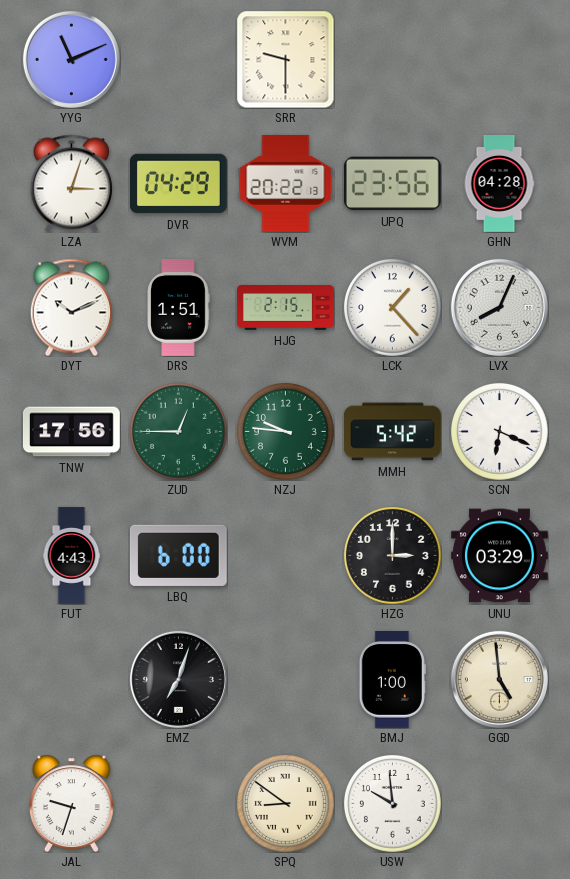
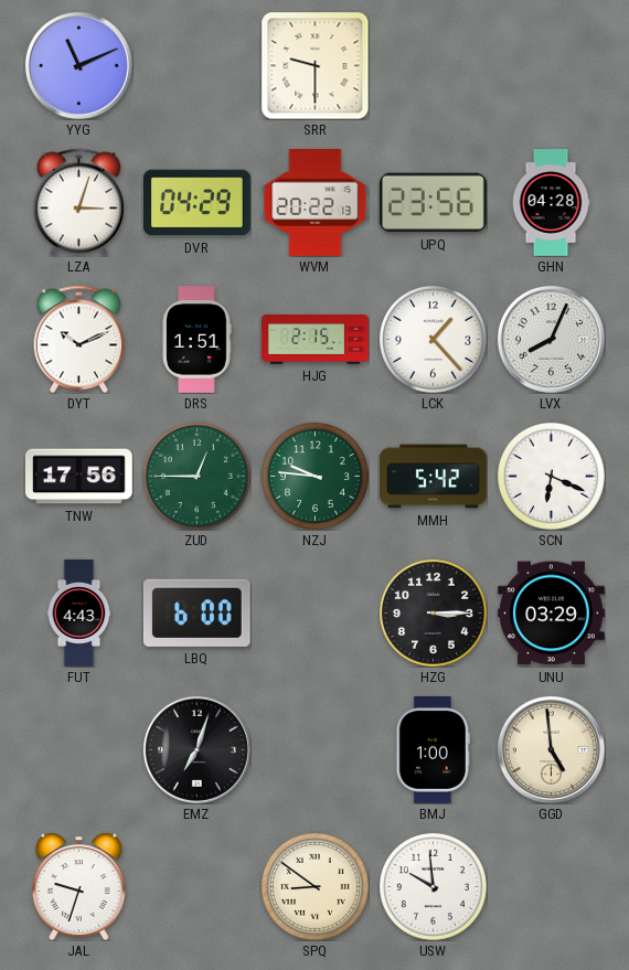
HZG: 3:00 -> 3:15 (433, 612)
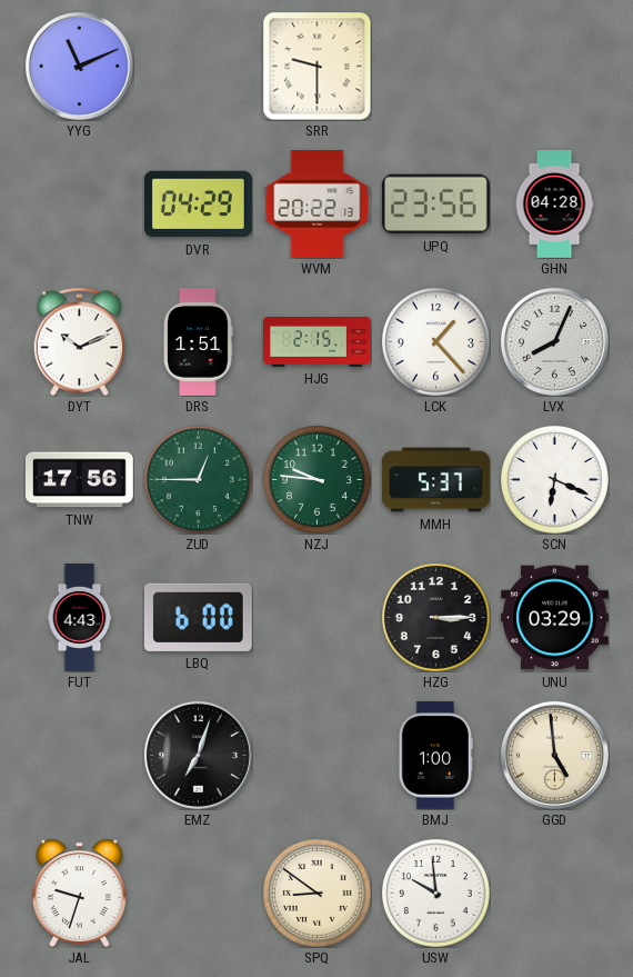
LZA: 3:03 -> none (78, 202)
MMH: 5:42 -> 5:37 (436, 480)
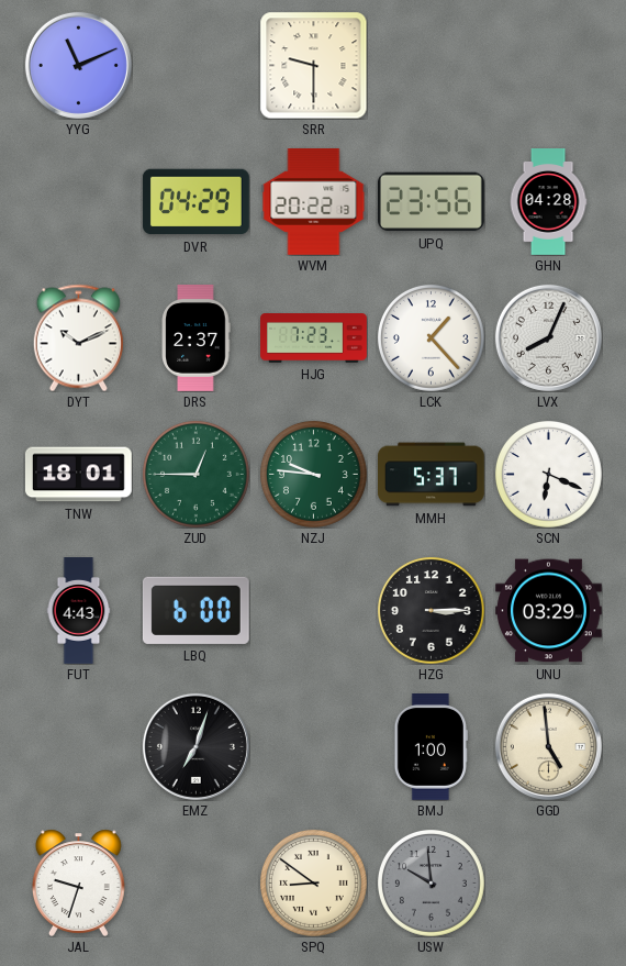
DRS: 1:51 -> 2:37 (195, 338)
HJG: 2:15 -> 7:23 (314, 338)
TNW: 17:56 -> 18:01 (78, 475)
USW dial: white -> grey (431, 882)
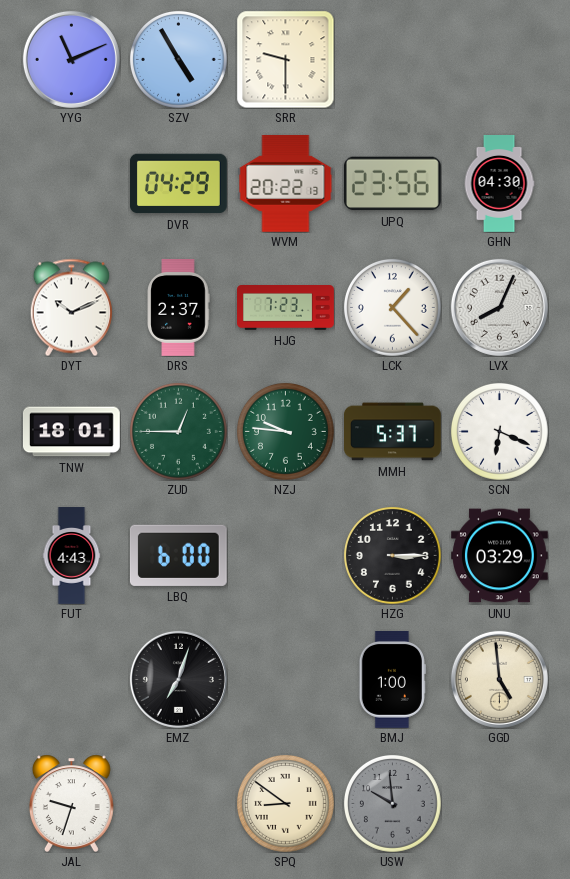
SZV: none -> 4:55 (178, 59)
GHN: 04:28 -> 04:30 (499, 184)
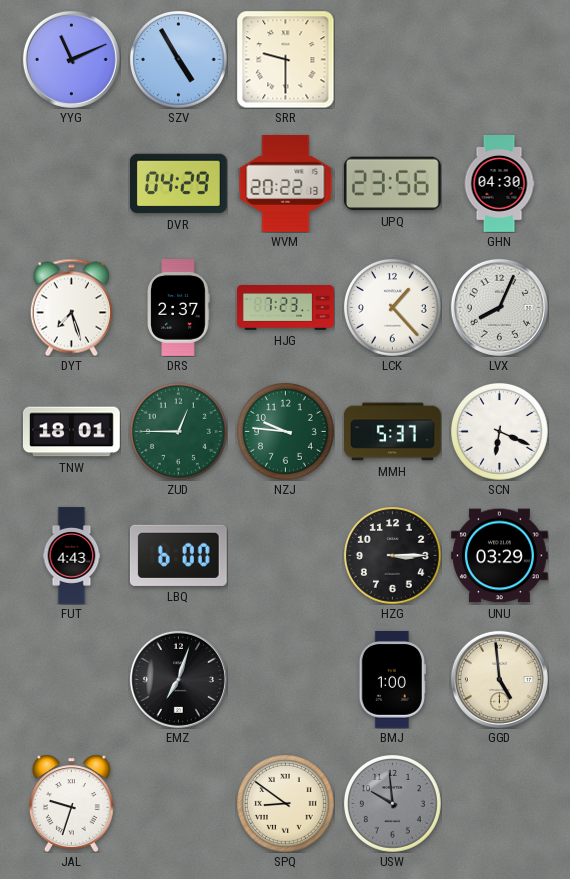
DYT: 10:11 -> 7:27 (71, 307)
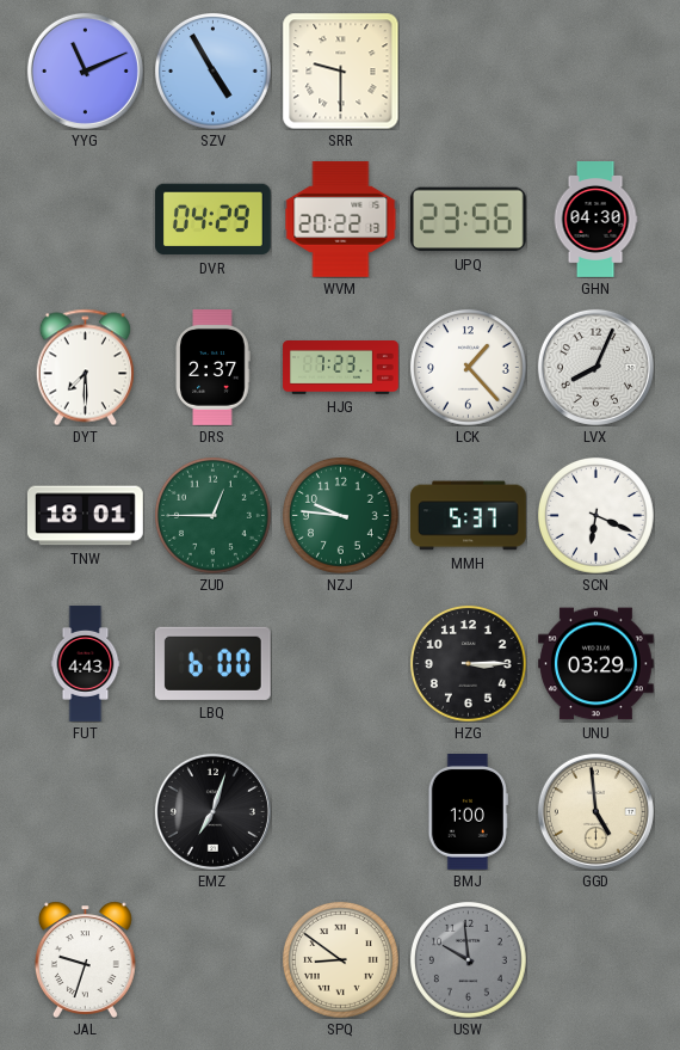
DYT: 7:27 -> 7:30 (85, 367)
